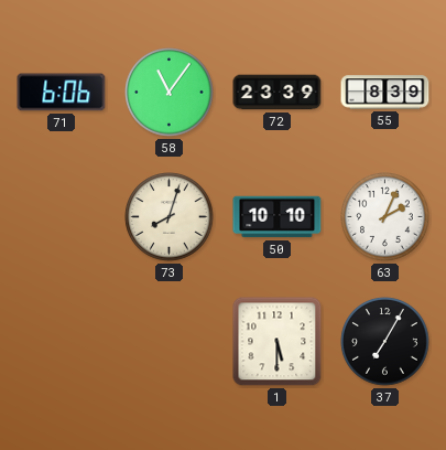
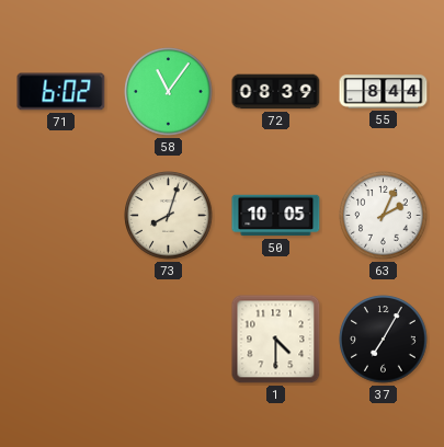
71: 6:06 -> 6:02 (61, 92)
72: 23:39 -> 08:39 (276, 92)
55: 8:39 -> 8:44 (384, 92)
50: 10:10 -> 10:05 (276, 216)
1: 5:30 -> 4:30 (276, 340)
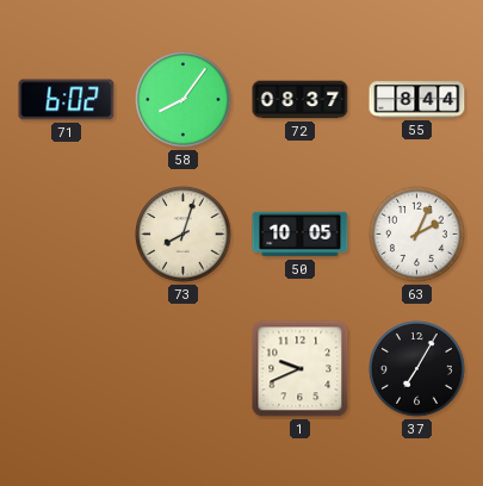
58: 11:06 -> 8:06 (184, 100)
72: 08:39 -> 08:37 (301, 100)
1: 4:30 -> 9:41 (301, 369)
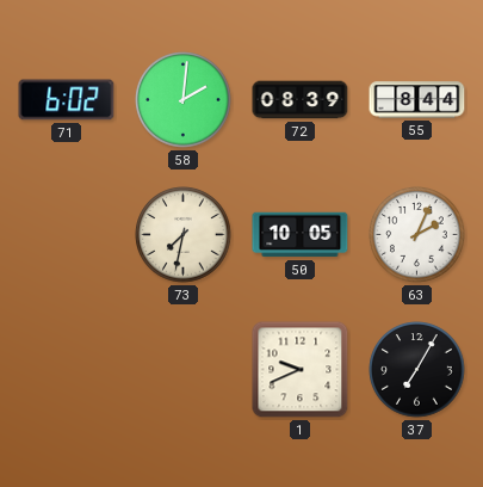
58: 8:06 -> 2:01 (184, 100)
72: 08:37 -> 08:39 (301, 100)
73: 8:03 -> 7:32 (184, 235)
